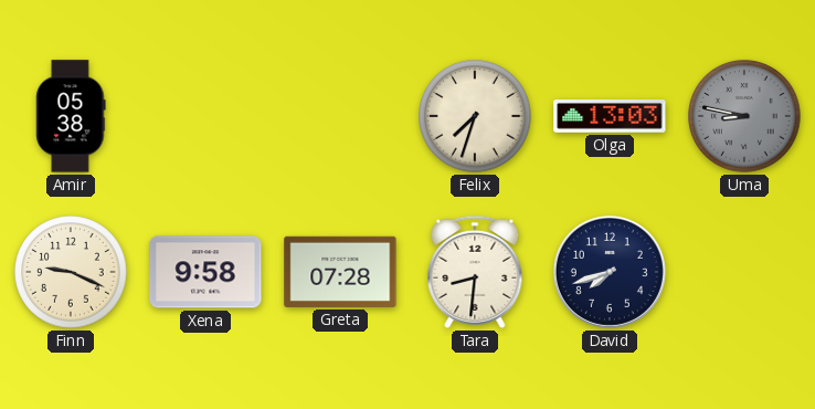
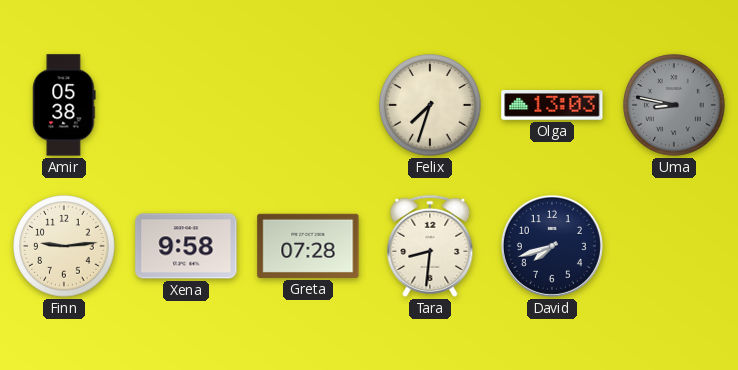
Finn: 9:19 -> 9:14 (64, 246)
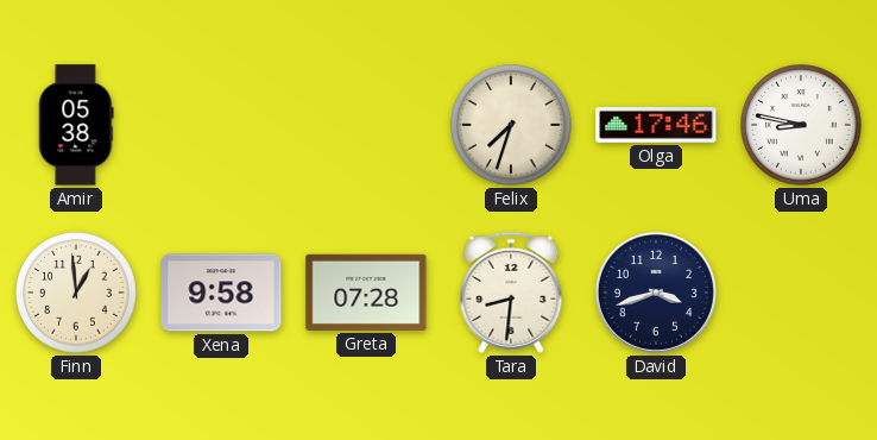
Olga: 13:03 -> 17:46 (656, 126)
Uma dial: grey -> white (801, 125)
Finn: 9:14 -> 12:59 (76, 293)
David: 7:42 -> 3:42 (656, 293)
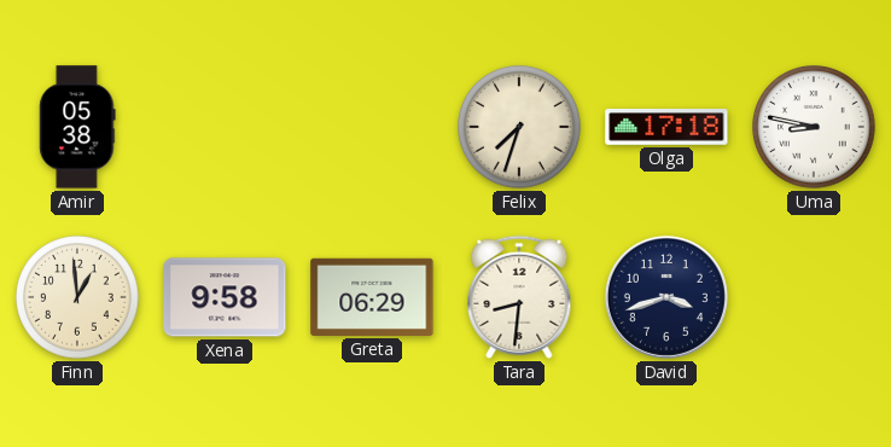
Olga: 17:46 -> 17:18 (666, 128)
Greta: 07:28 -> 06:29 (372, 297)
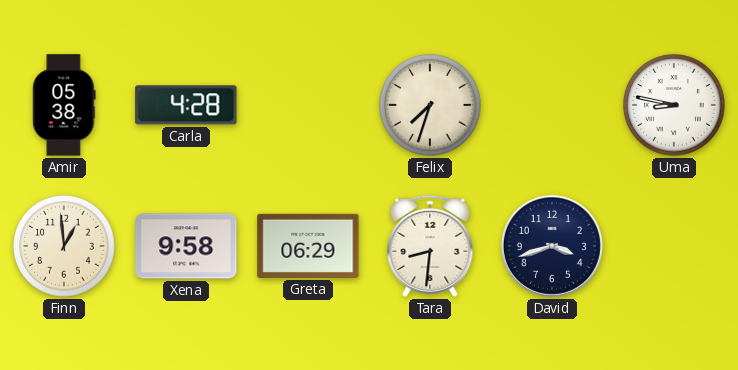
Carla: none -> 4:28 (186, 105)
Olga: 17:18 -> none (666, 128)
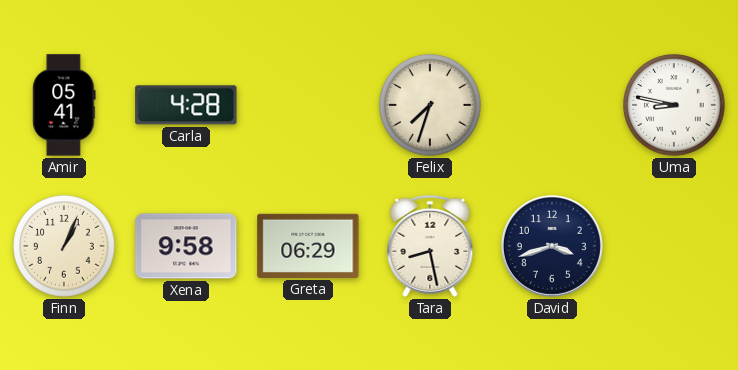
Amir: 05:38 -> 05:41 (64, 105)
Finn: 12:59 -> 1:04 (64, 246)
Tara: 8:31 -> 8:28 (430, 246)
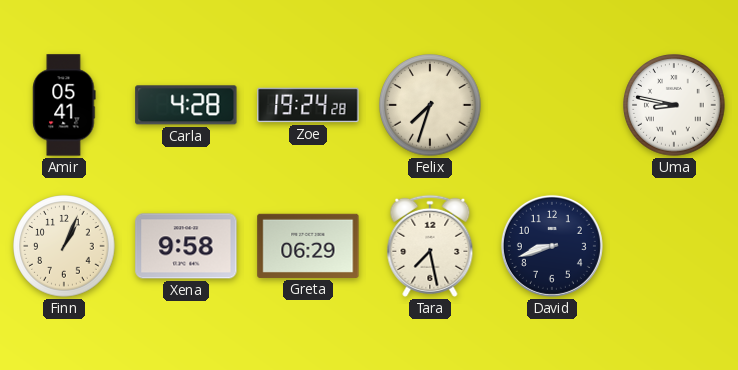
Zoe: none -> 19:24 (308, 105)
Tara: 8:28 -> 7:28 (430, 246)
David: 3:42 -> 8:42 (552, 246)
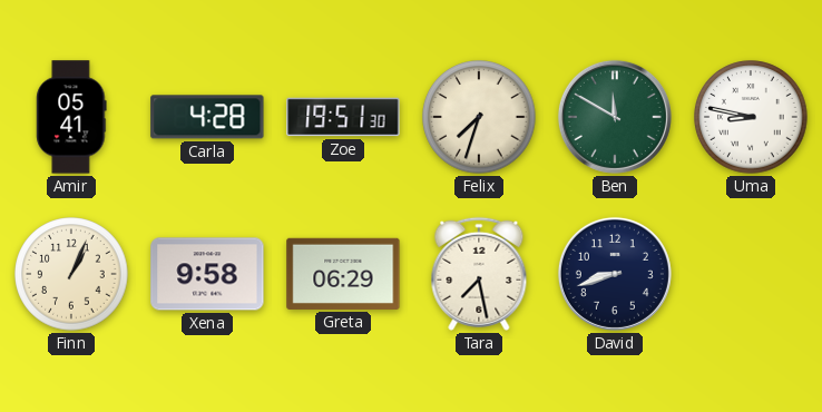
Zoe: 19:24 -> 19:51 (343, 117)
Ben: none -> 11:50 (615, 117)
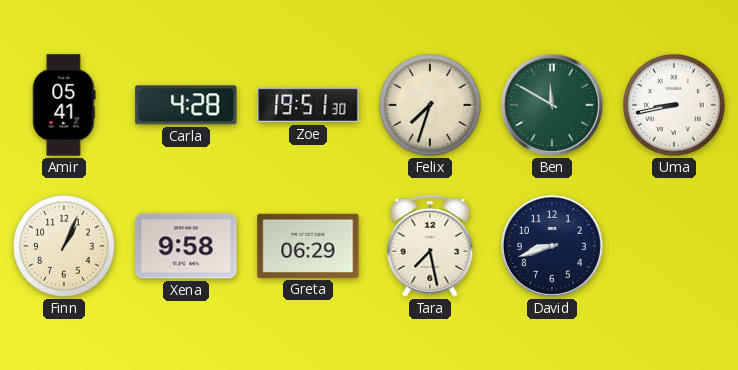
Uma: 8:47 -> 8:43 (674, 105)
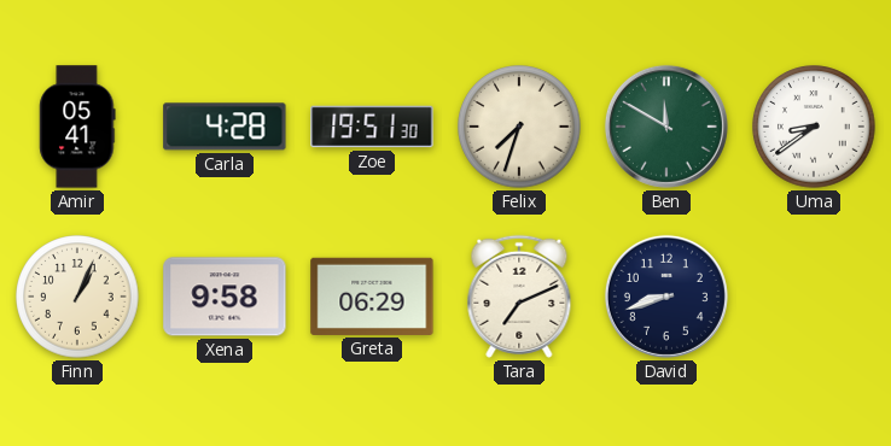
Uma: 8:43 -> 8:39 (814, 127)
Tara: 7:28 -> 7:11 (519, 297)
